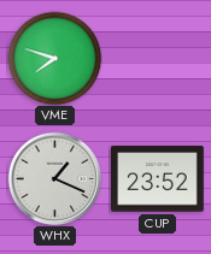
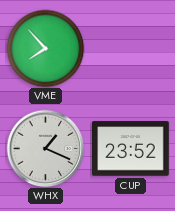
VME: 7:48 -> 7:53 (45, 48)
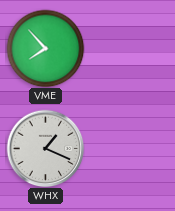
CUP: 23:52 -> none (131, 149)
